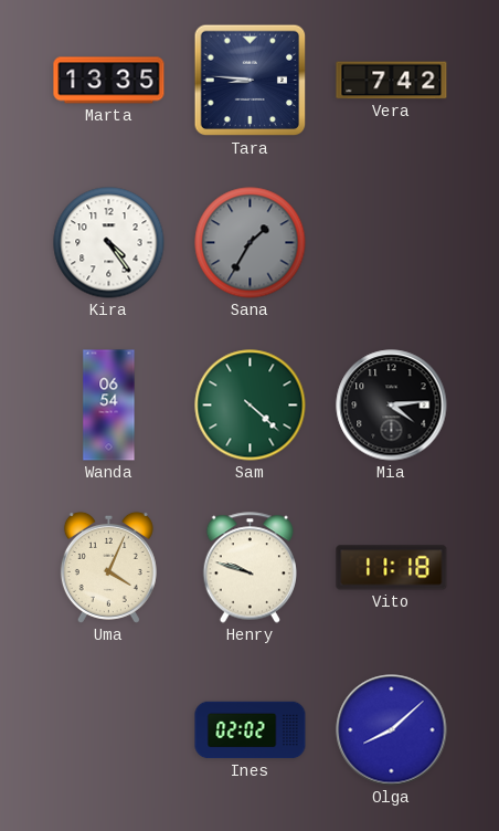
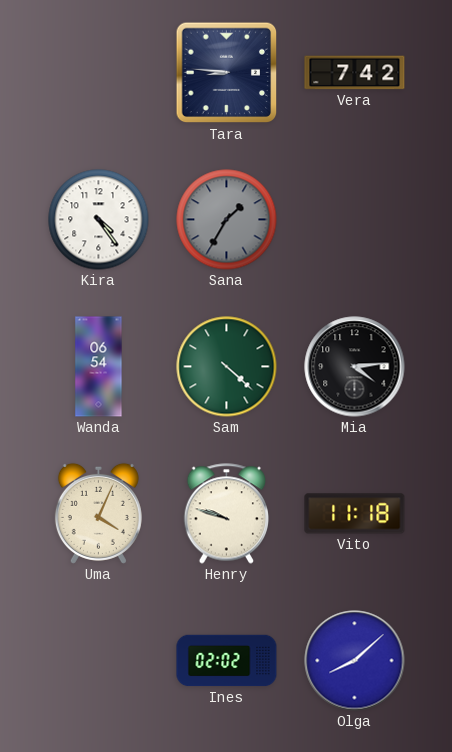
Marta: 13:35 -> none (109, 81)
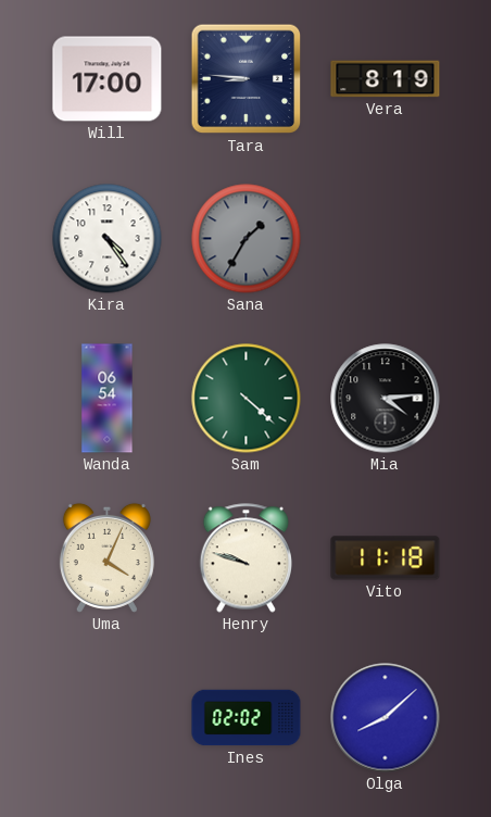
Will: none -> 17:00 (108, 79)
Vera: 7:42 -> 8:19 (386, 79)
